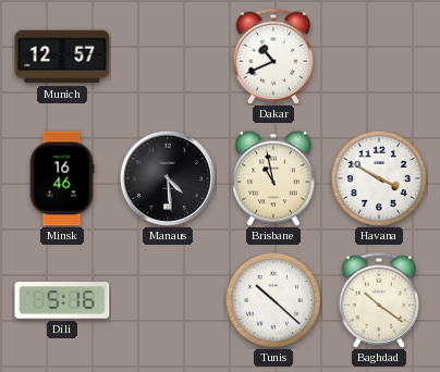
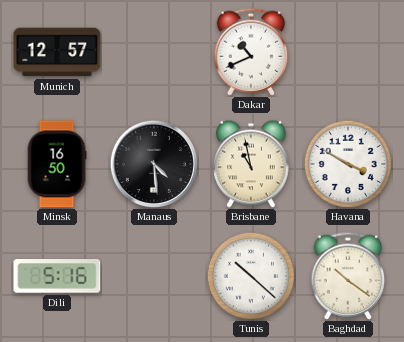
Minsk: 16:46 -> 16:50 (57, 164)
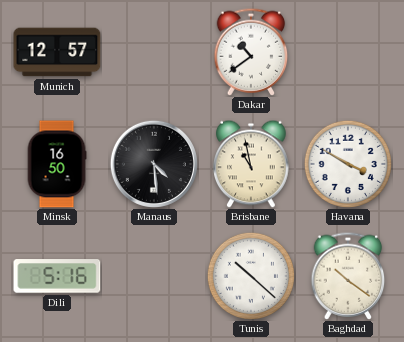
Dakar: 10:41 -> 10:39 (251, 52)
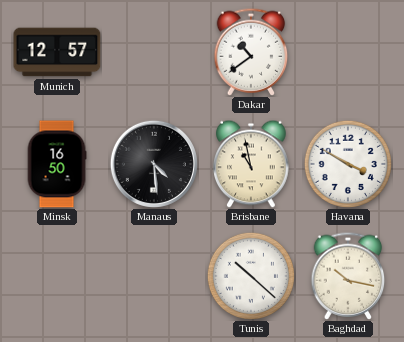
Dili: 5:16 -> none (57, 276)
Baghdad: 10:21 -> 10:17 (348, 276)
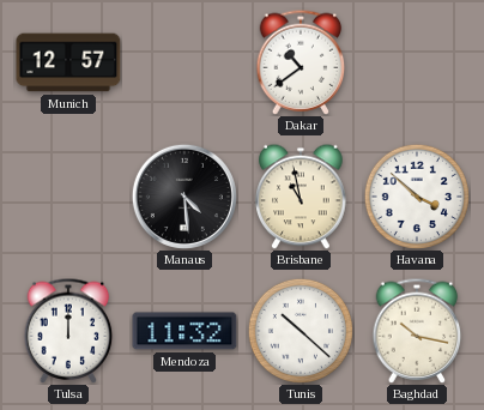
Minsk: 16:50 -> none (57, 164)
Havana: 3:50 -> 3:52 (416, 195)
Tulsa: none -> 12:00 (68, 331)
Mendoza: none -> 11:32 (184, 331)
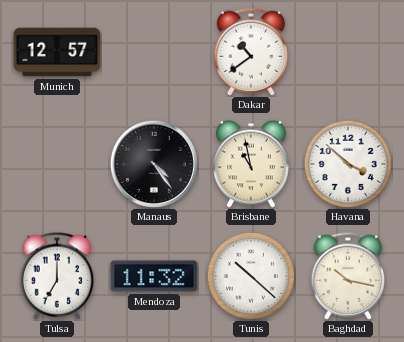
Manaus: 4:29 -> 4:24 (154, 164)
Tulsa: 12:00 -> 7:00 (57, 276)
